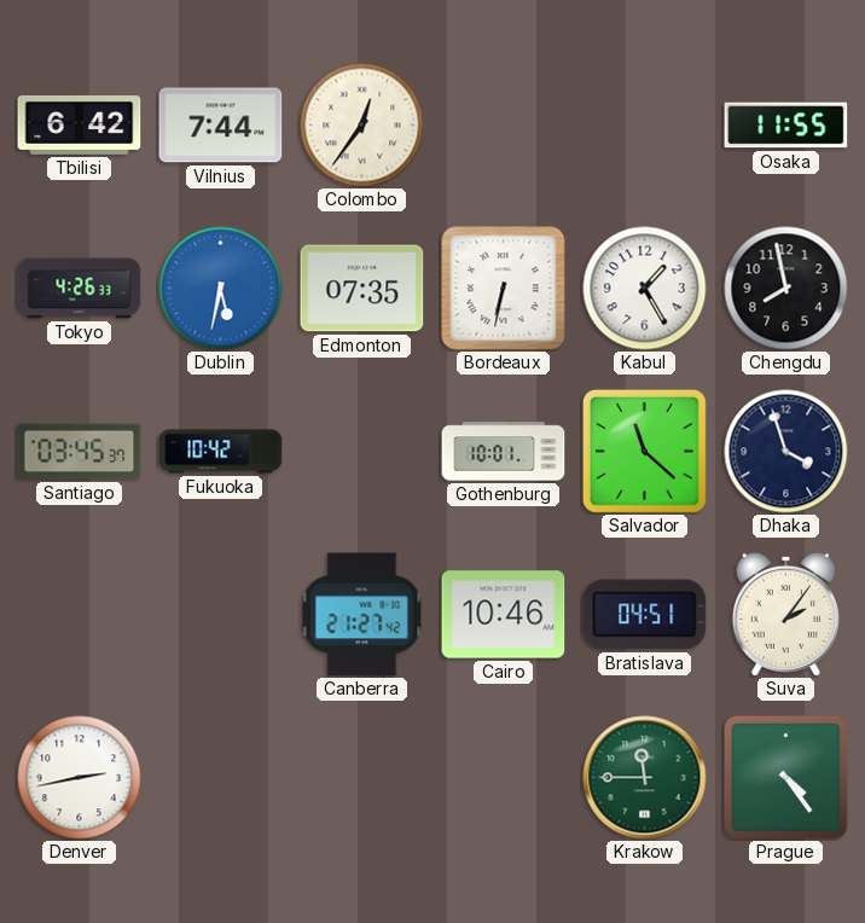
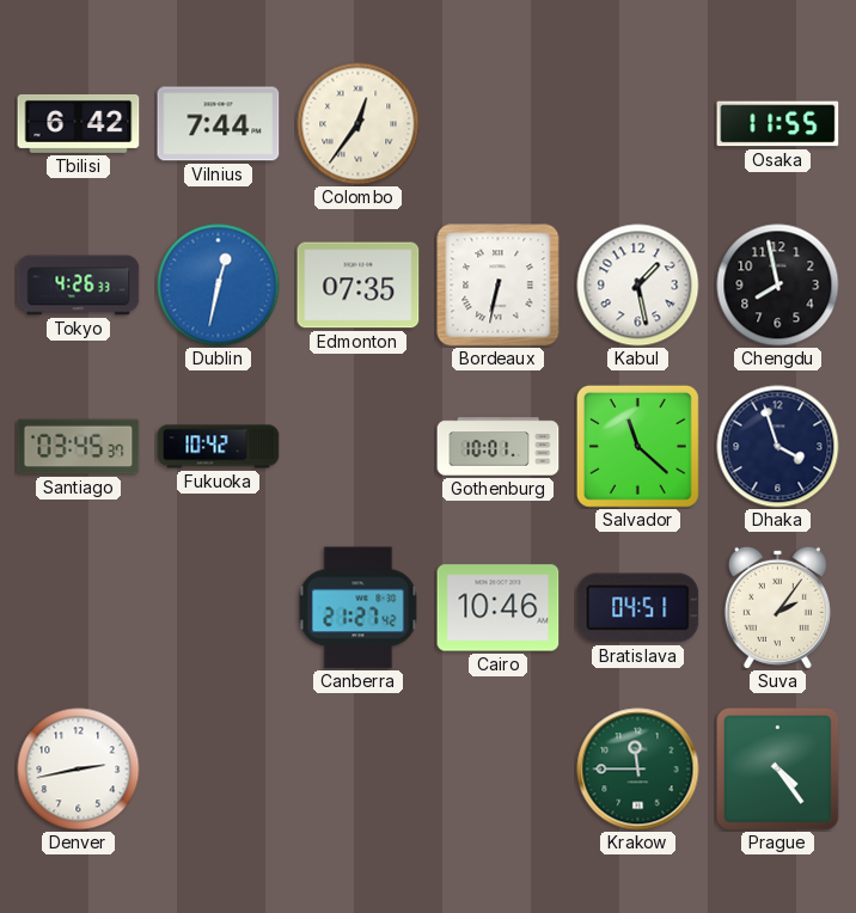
Dublin: 5:32 -> 12:32 (219, 286)
Kabul: 1:25 -> 1:28 (638, 286)
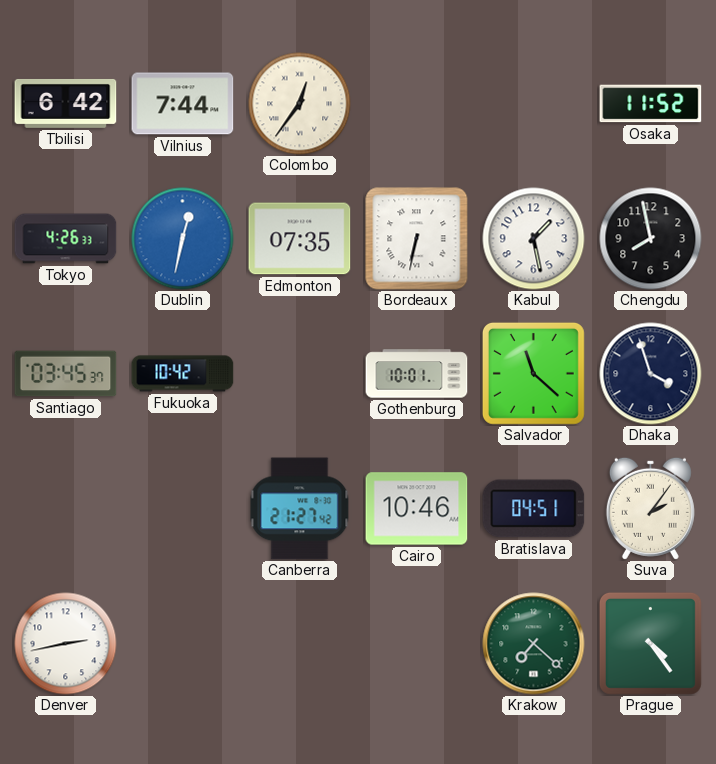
Osaka: 11:55 -> 11:52 (651, 104)
Krakow: 11:45 -> 7:22 (534, 644)
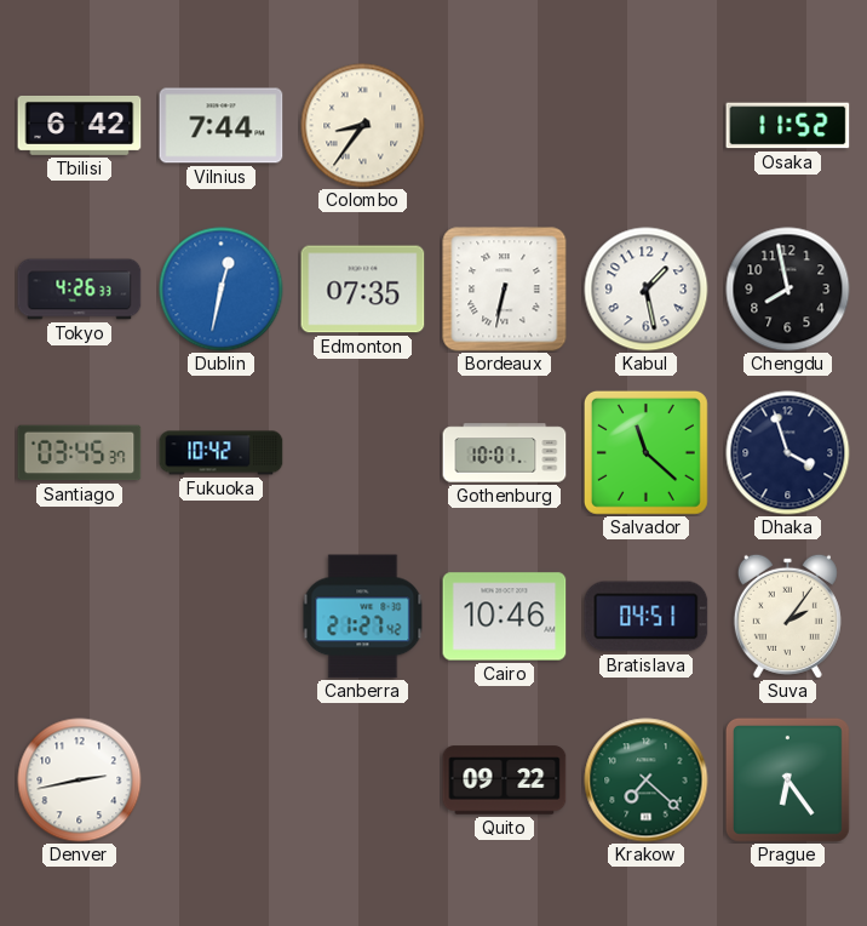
Colombo: 12:36 -> 8:36 (363, 126)
Quito: none -> 09:22 (505, 781)
Prague: 4:24 -> 6:24 (787, 779)
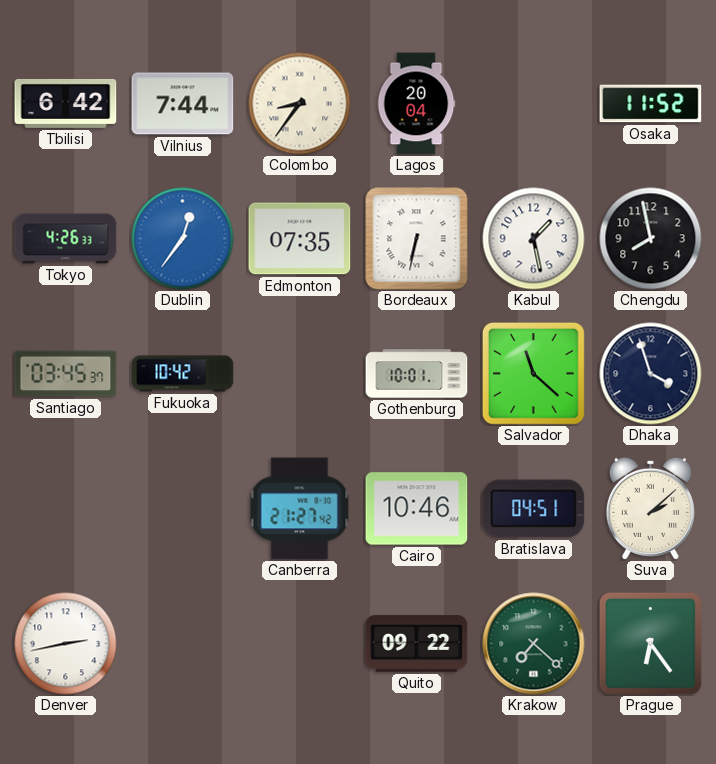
Lagos: none -> 20:04 (416, 104)
Dublin: 12:32 -> 12:36 (183, 239)
Suva: 2:06 -> 2:08 (650, 508)
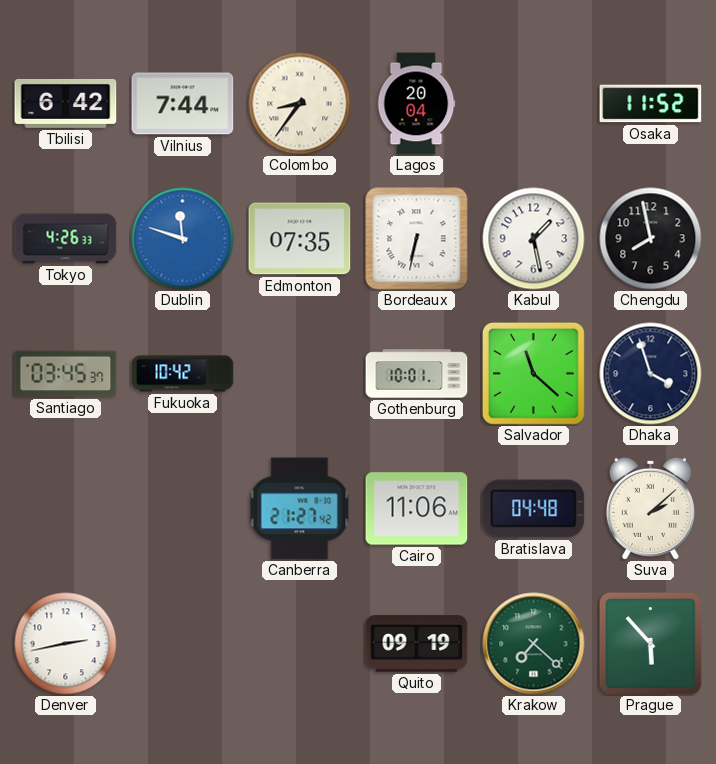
Dublin: 12:36 -> 11:48 (183, 239)
Cairo: 10:46 -> 11:06 (417, 509)
Bratislava: 04:51 -> 04:48 (534, 509)
Quito: 09:22 -> 09:19 (417, 644)
Prague: 6:24 -> 5:53 (650, 643)
